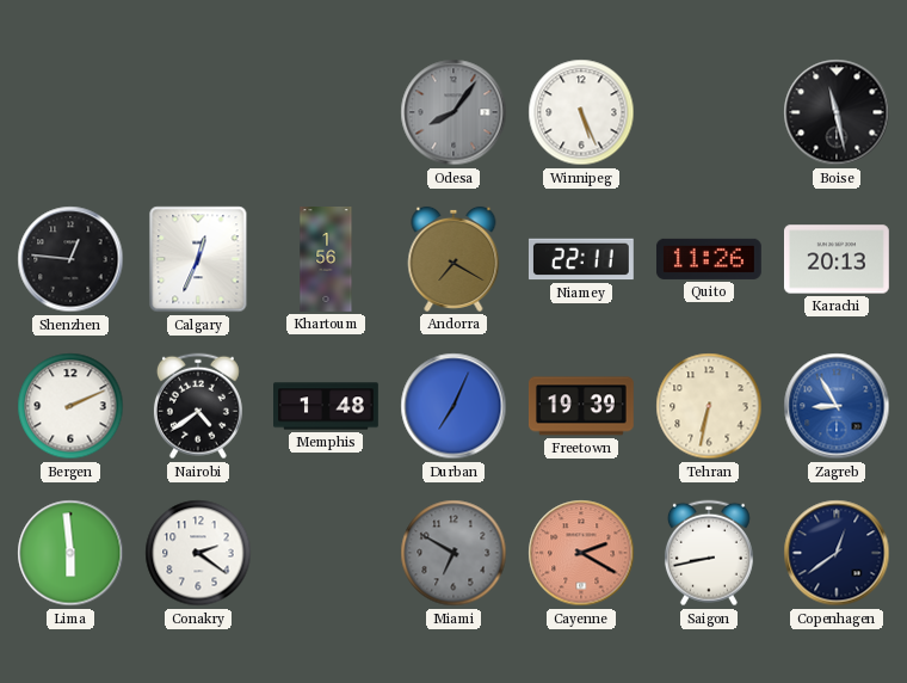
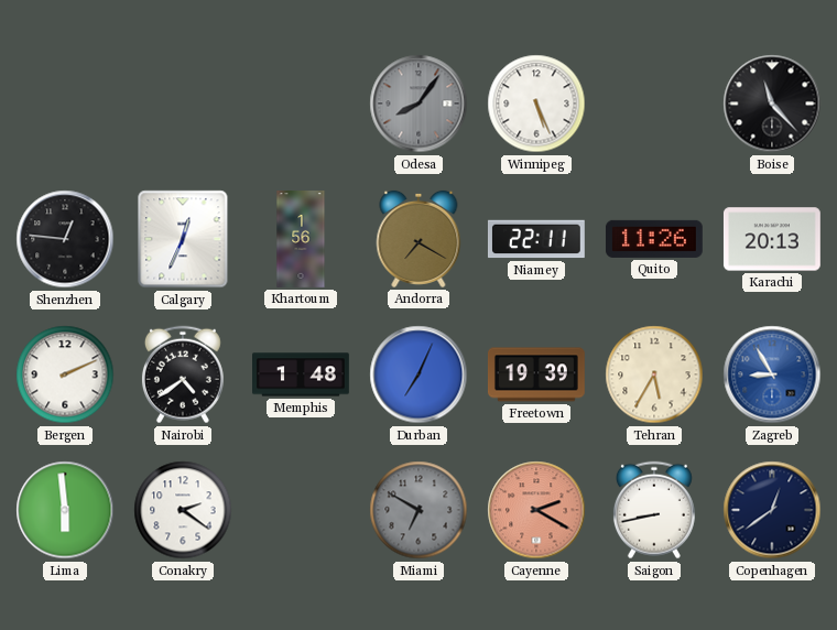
Boise: 11:28 -> 11:23 (772, 104)
Tehran: 6:32 -> 5:35 (654, 374)
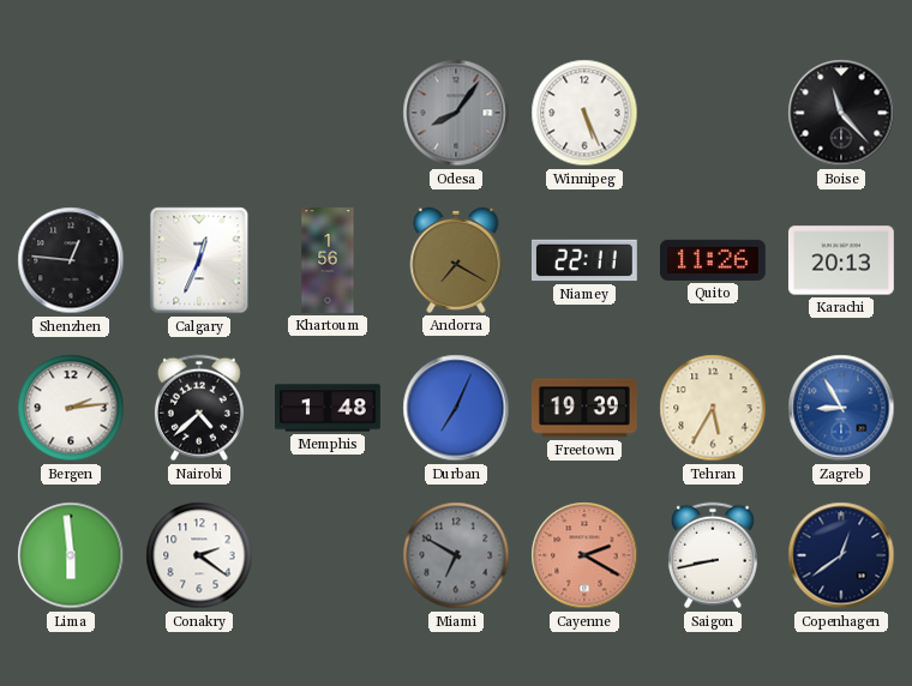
Bergen: 2:11 -> 2:14 (71, 408)
Nairobi: 4:39 -> 4:38 (199, 408)
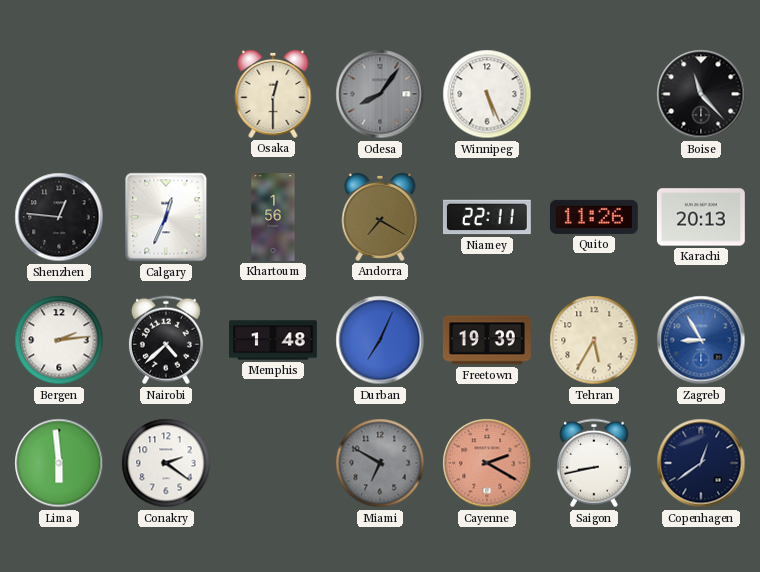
Osaka: none -> 12:30 (273, 94)
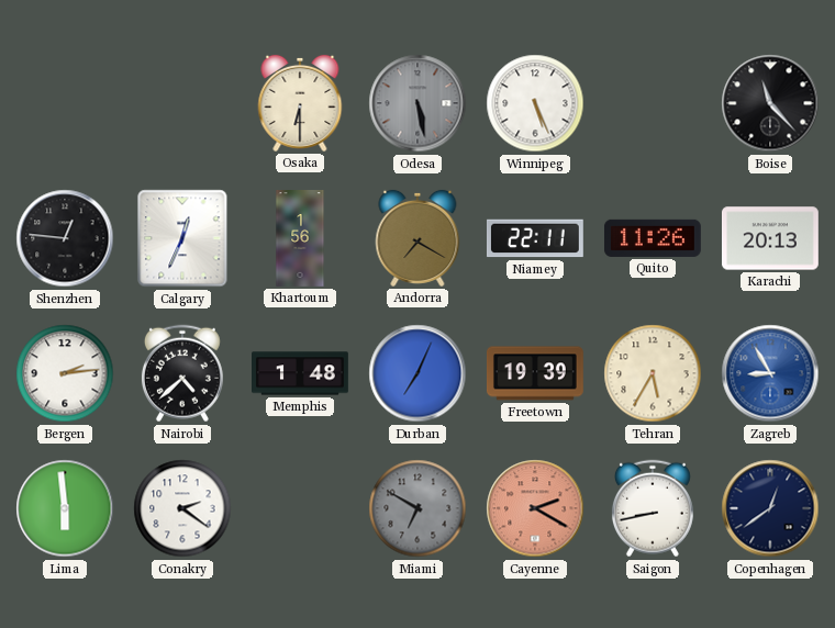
Osaka: 12:30 -> 6:30 (300, 103)
Odesa: 8:06 -> 5:28 (417, 103)
